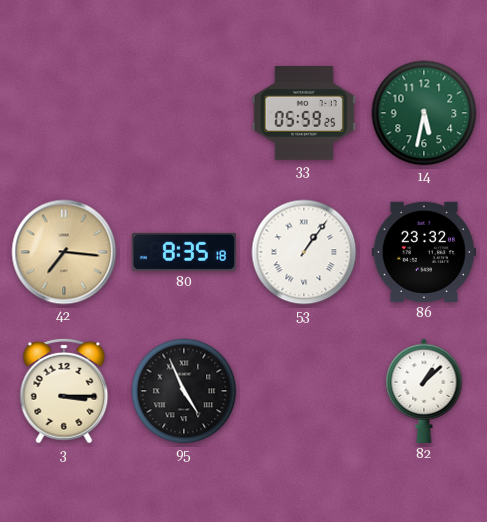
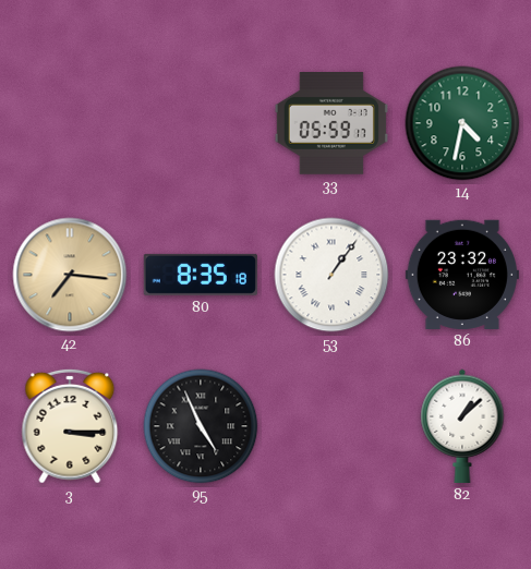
33: 05:59:25 -> 05:59:17 (331, 124)
14: 5:32 -> 4:32 (462, 123)
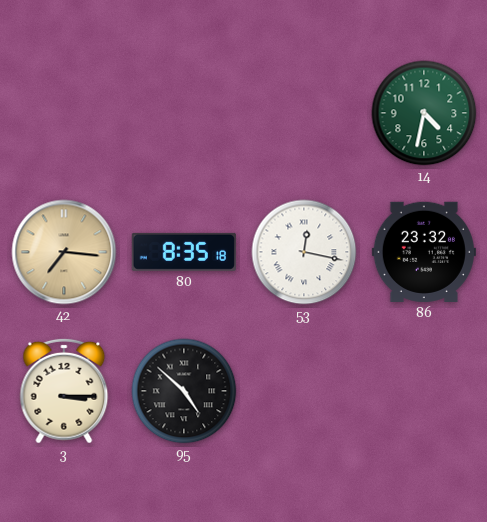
33: 05:59 -> none (331, 124)
53: 1:06 -> 12:17 (304, 252)
95: 4:56 -> 4:52 (184, 391)
82: 1:08 -> none (462, 426)
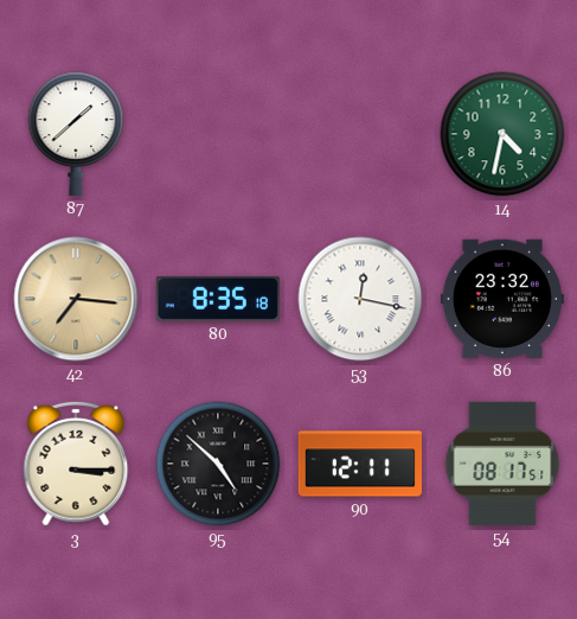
87: none -> 1:38 (76, 134)
90: none -> 12:11 (360, 464)
54: none -> 08:17 (502, 464)
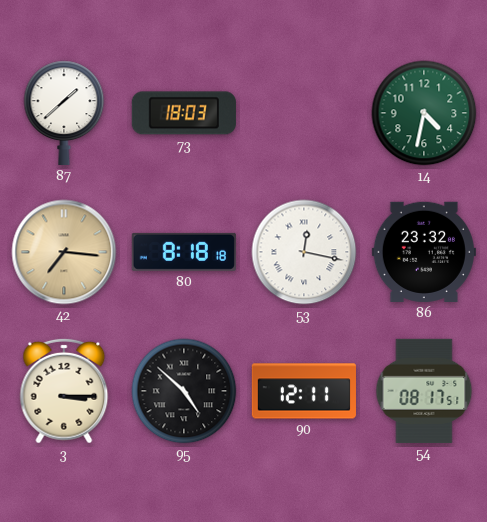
73: none -> 18:03 (184, 113)
80: 8:35 -> 8:18 (184, 252)
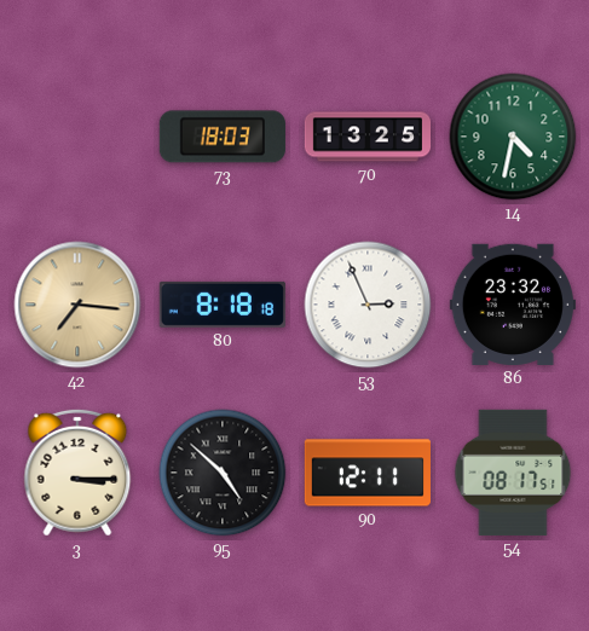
87: 1:38 -> none (64, 113)
70: none -> 13:25 (366, 137)
53: 12:17 -> 2:56 (368, 305)
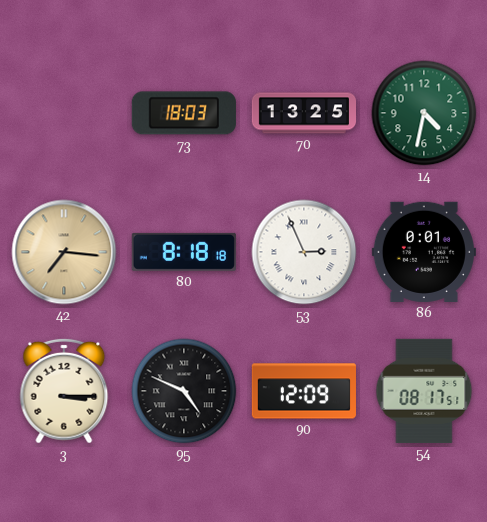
86: 23:32 -> 0:01 (424, 252)
95: 4:52 -> 4:49 (184, 391)
90: 12:11 -> 12:09 (304, 391)
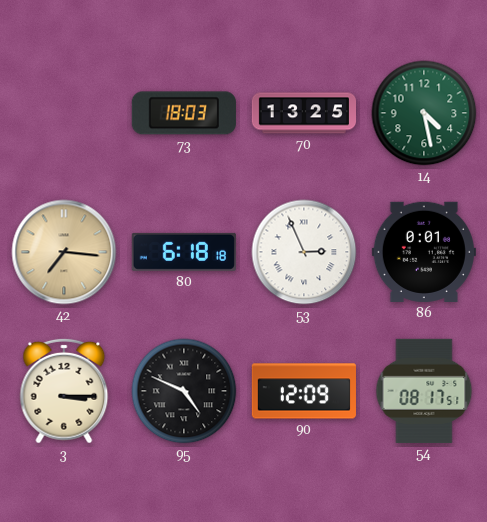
14: 4:32 -> 4:28 (424, 113)
80: 8:18 -> 6:18 (184, 252)
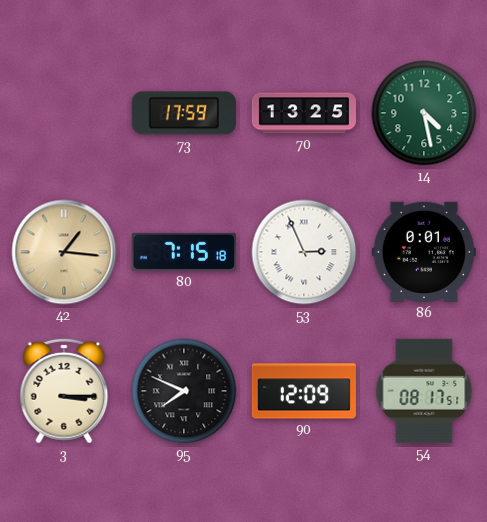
73: 18:03 -> 17:59 (184, 113)
42: 7:16 -> 1:16 (64, 252)
80: 6:18 -> 7:15 (184, 252)
95: 4:49 -> 7:49 (184, 391)
